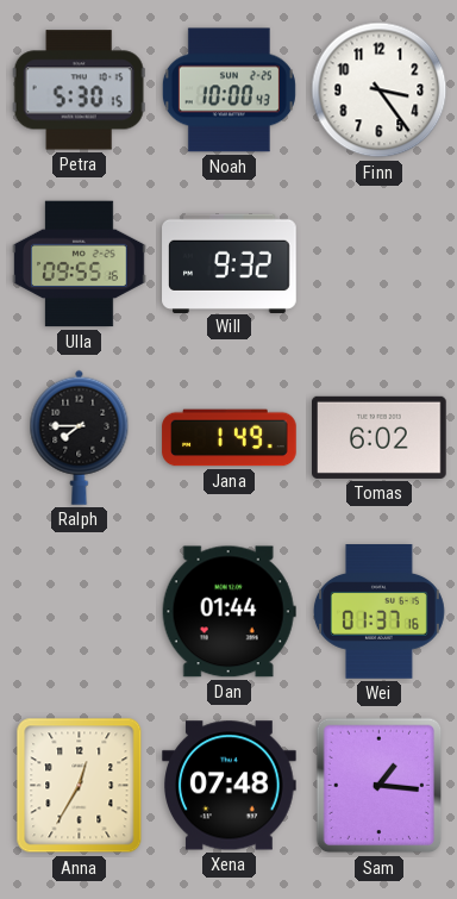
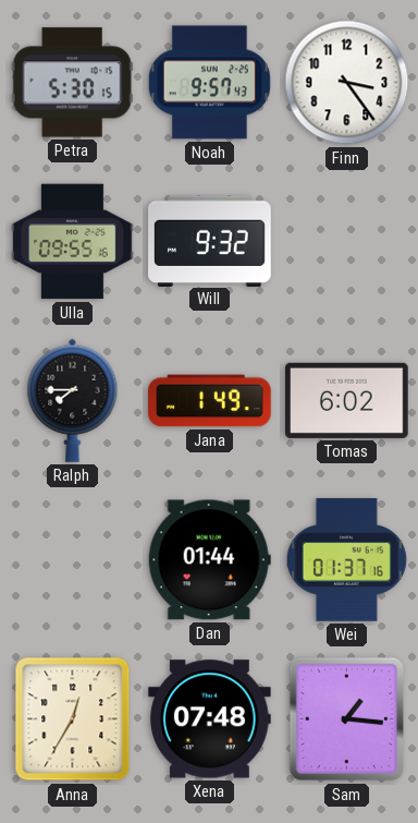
Noah: 10:00 -> 9:57 (209, 83)
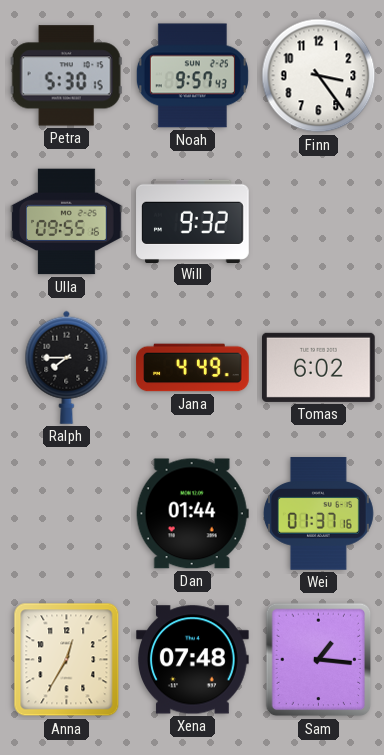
Jana: 1:49 -> 4:49 (193, 368)
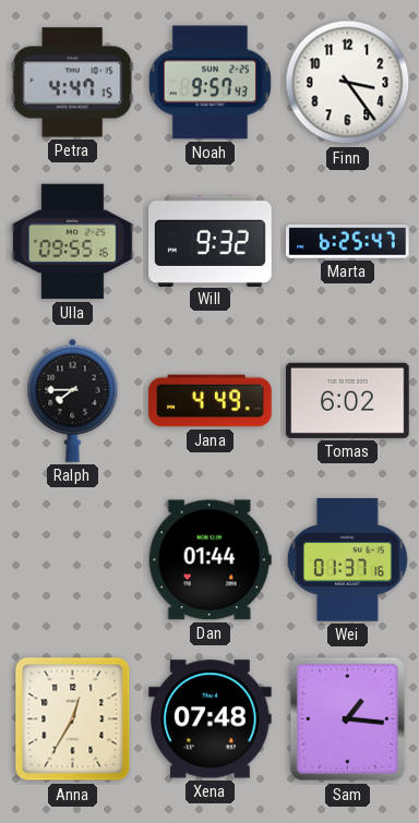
Petra: 5:30 -> 4:47 (72, 83)
Marta: none -> 6:25 (348, 241)
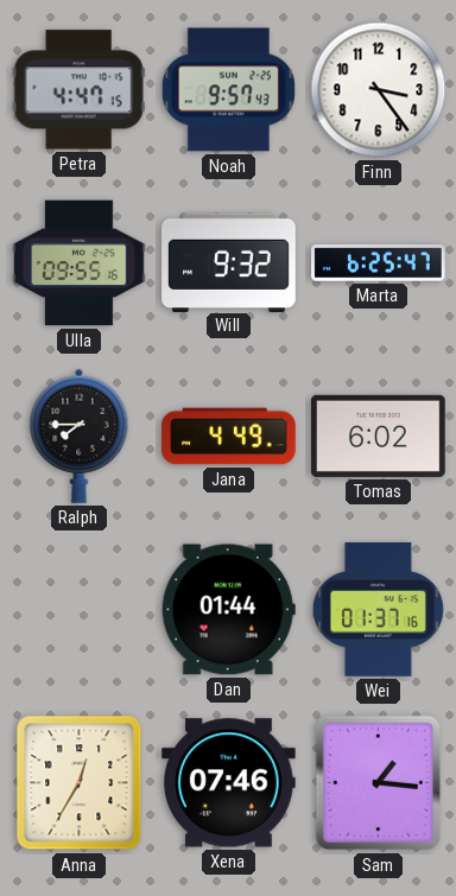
Xena: 07:48 -> 07:46 (229, 783)
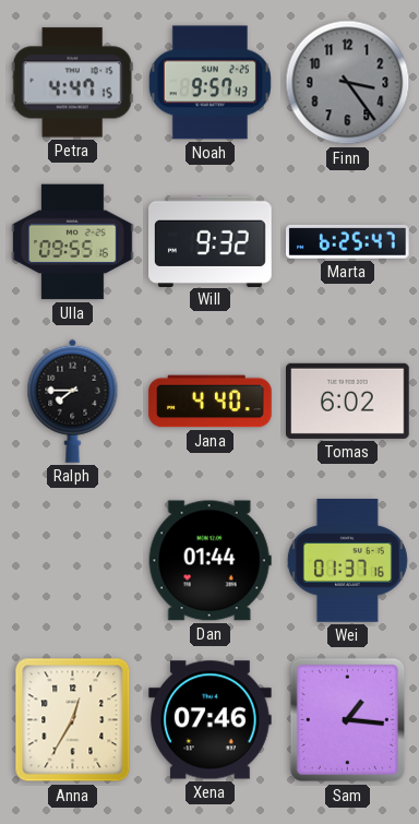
Finn dial: white -> grey (348, 83)
Jana: 4:49 -> 4:40 (211, 402)
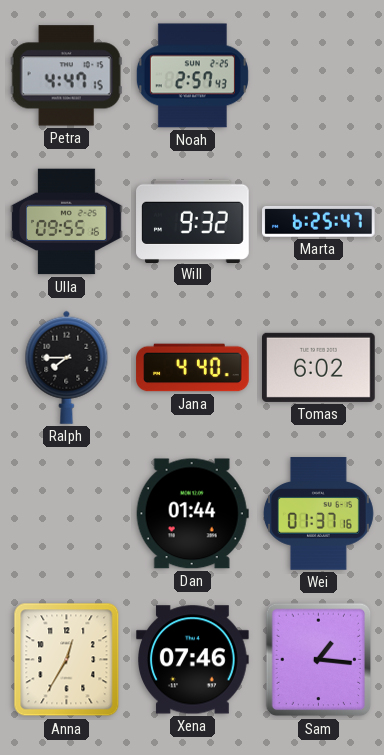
Noah: 9:57 -> 2:57 (192, 76)
Finn: 3:24 -> none (348, 83)
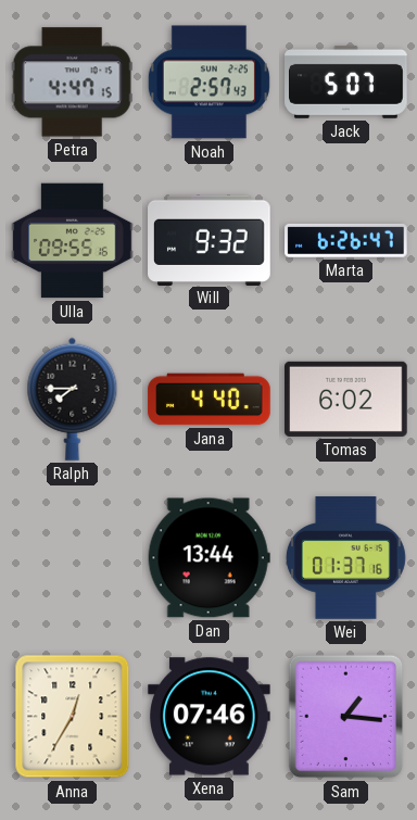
Jack: none -> 5:07 (346, 81)
Marta: 6:25 -> 6:26 (346, 240)
Dan: 01:44 -> 13:44 (208, 558)
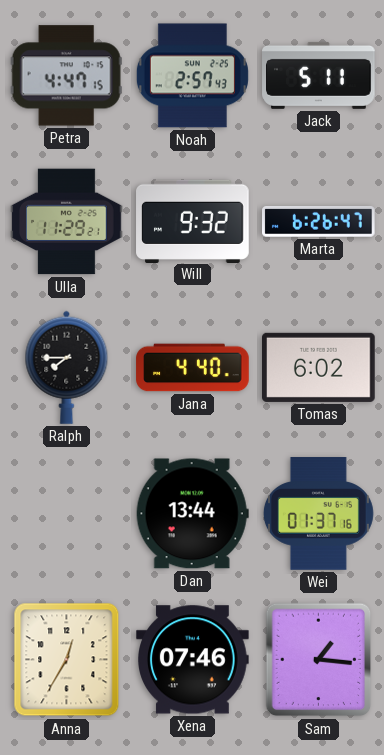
Jack: 5:07 -> 5:11 (319, 75)
Ulla: 09:55 -> 11:29 (67, 222)
